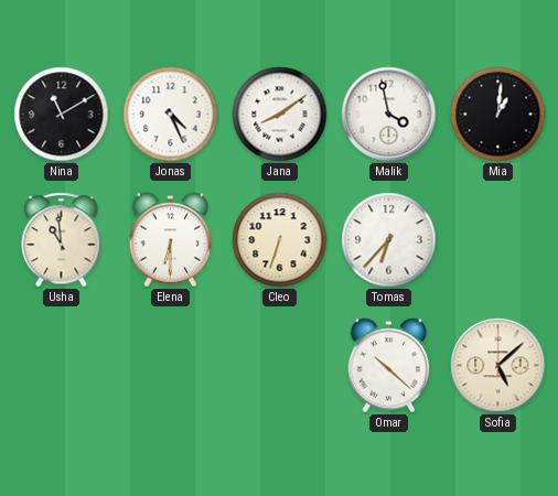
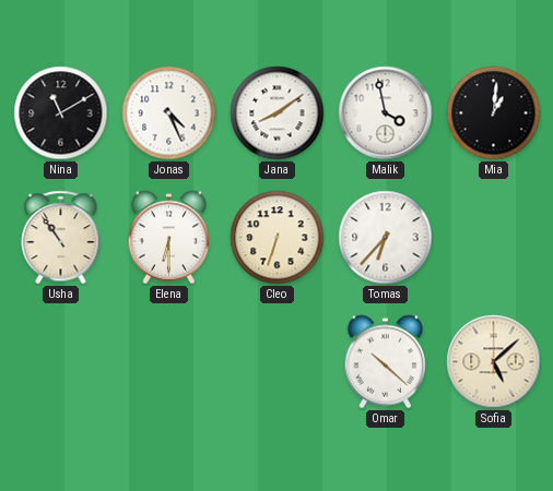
Usha: 10:59 -> 10:54 (61, 238)
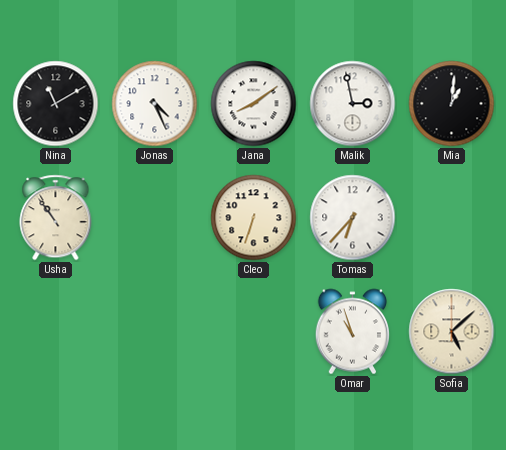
Malik: 3:58 -> 2:58 (353, 104)
Elena: 6:30 -> none (168, 238)
Omar: 10:22 -> 10:57 (352, 332)
